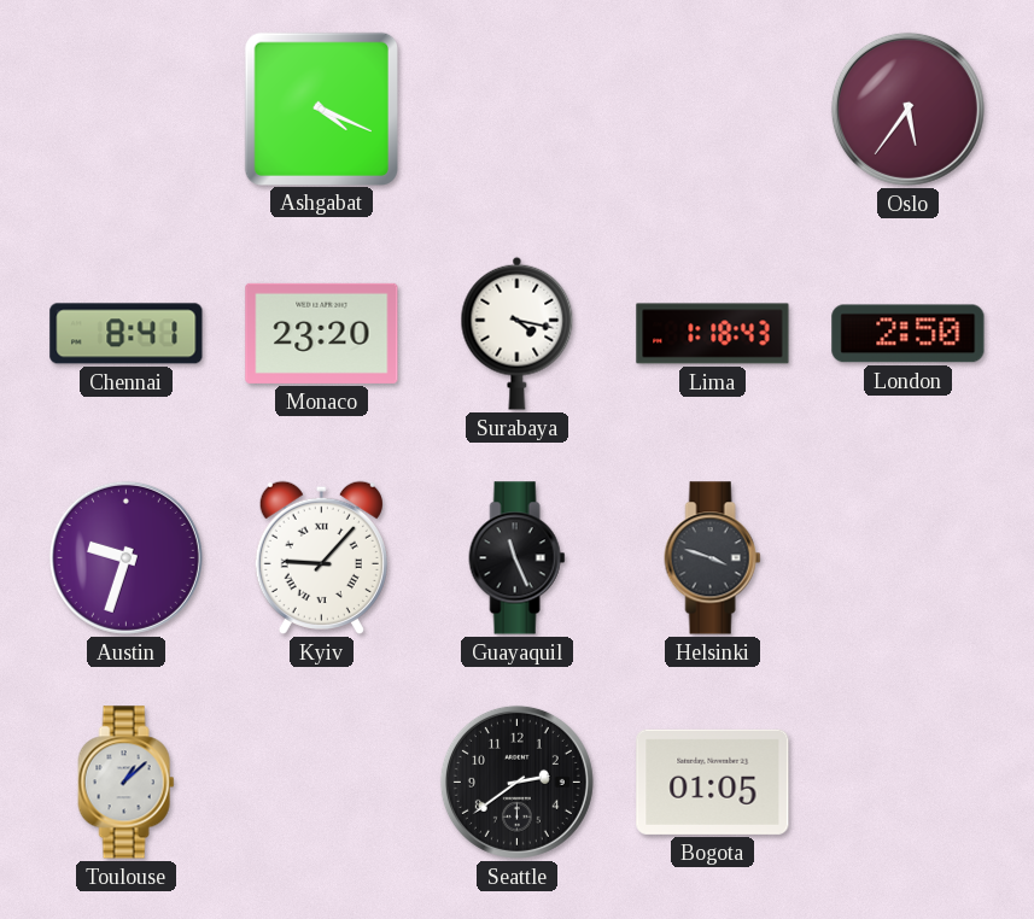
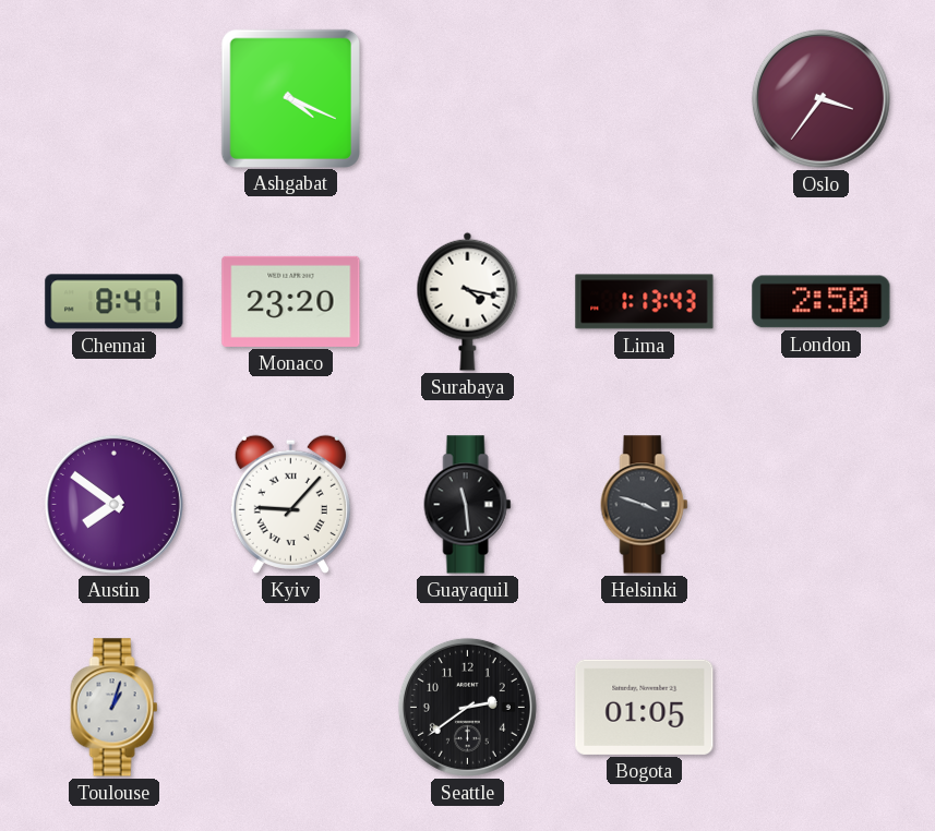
Oslo: 5:36 -> 3:36 (820, 98)
Lima: 1:18 -> 1:13 (645, 302)
Austin: 9:33 -> 7:51 (113, 504)
Guayaquil: 11:26 -> 11:29 (468, 505)
Toulouse: 1:08 -> 1:03 (115, 708)
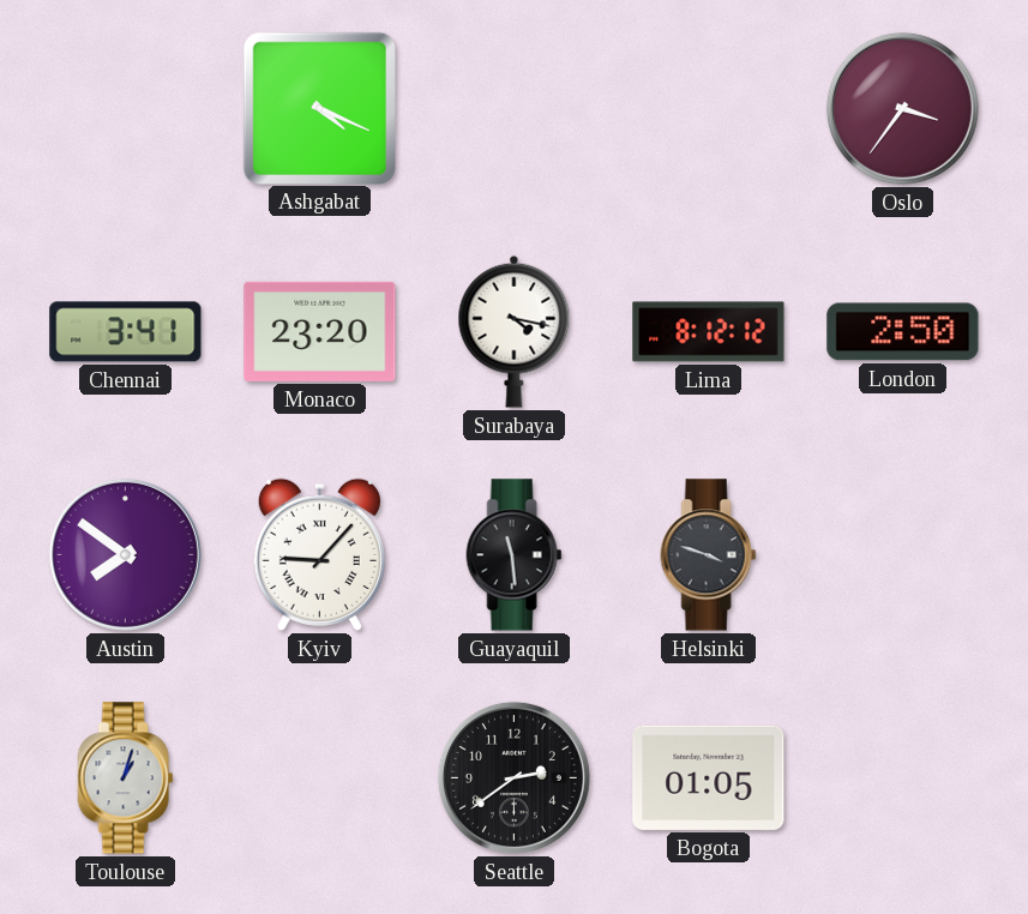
Chennai: 8:41 -> 3:41 (126, 332)
Lima: 1:13 -> 8:12 (709, 332)
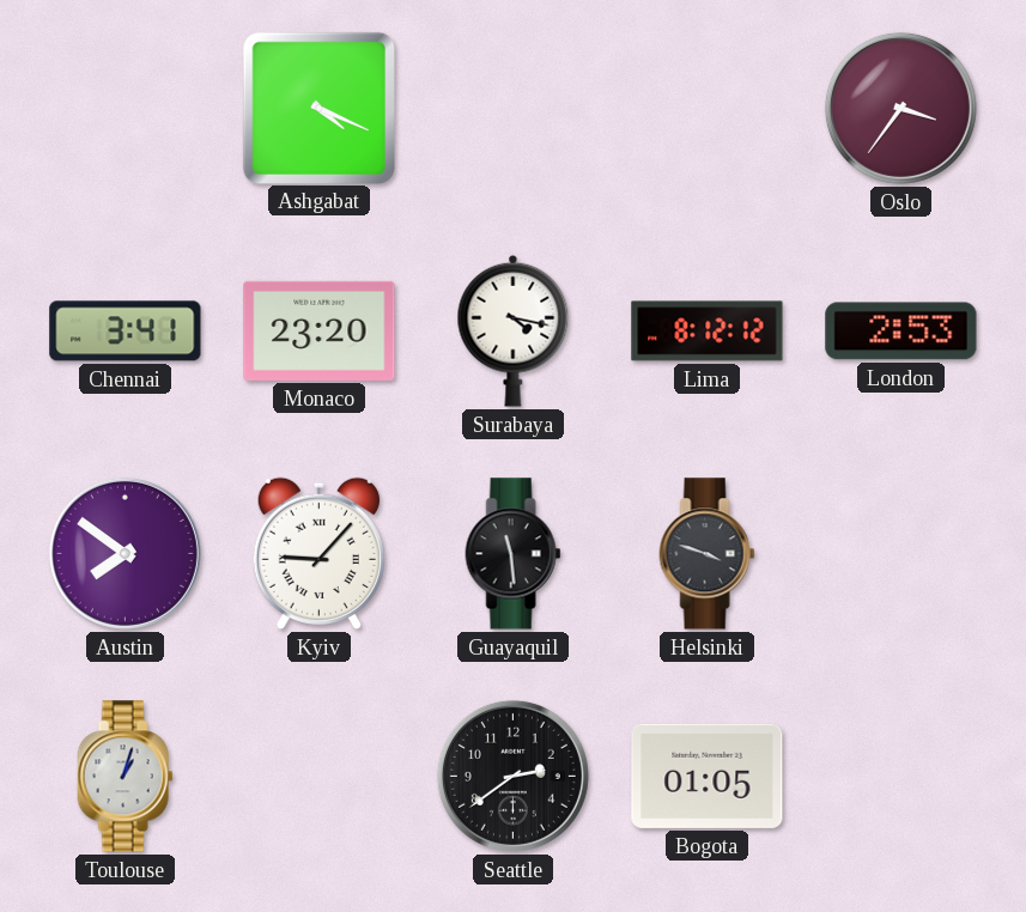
London: 2:50 -> 2:53 (901, 332)
